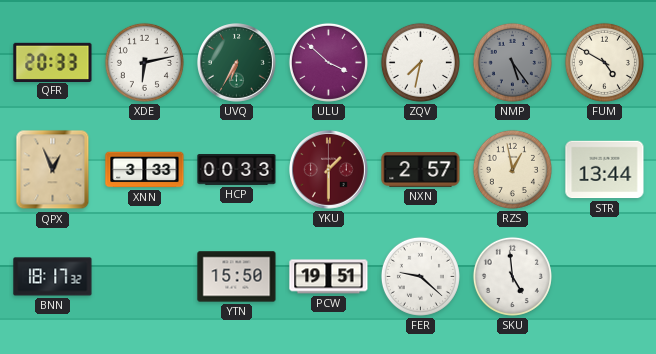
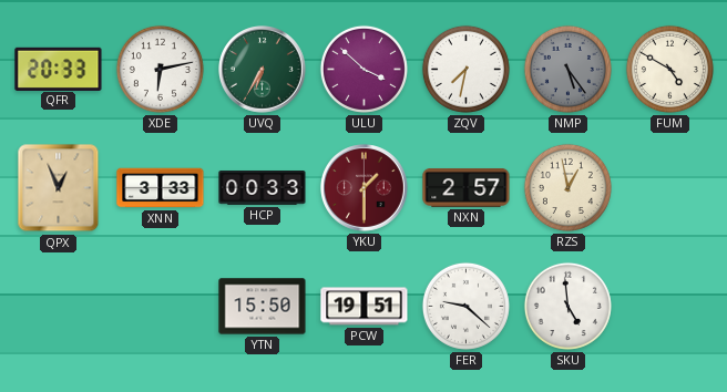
STR: 13:44 -> none (605, 170)
BNN: 18:17 -> none (53, 277)
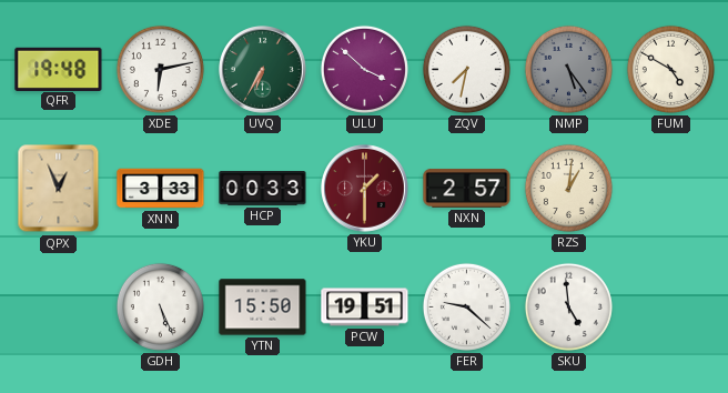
QFR: 20:33 -> 19:48 (59, 69)
RZS: 12:58 -> 1:01 (568, 188)
GDH: none -> 5:26 (160, 306)
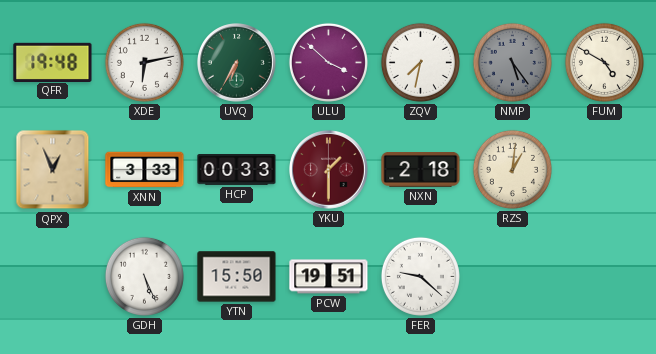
NXN: 2:57 -> 2:18 (421, 170)
SKU: 4:59 -> none (568, 306)
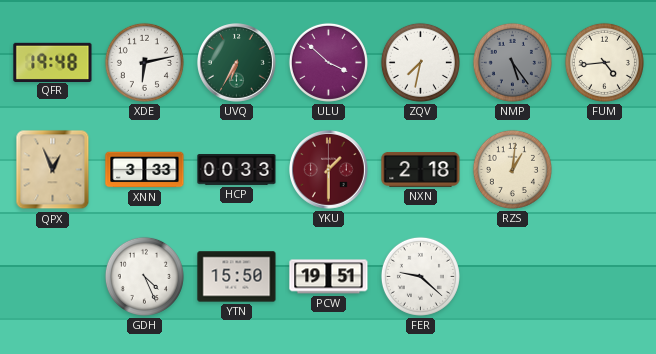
FUM: 4:50 -> 4:44 (604, 62)
GDH: 5:26 -> 4:26 (144, 276)
